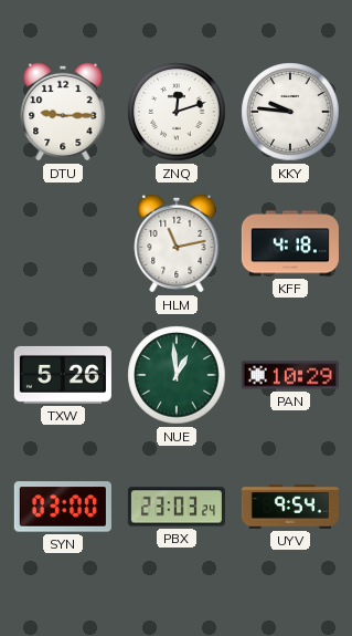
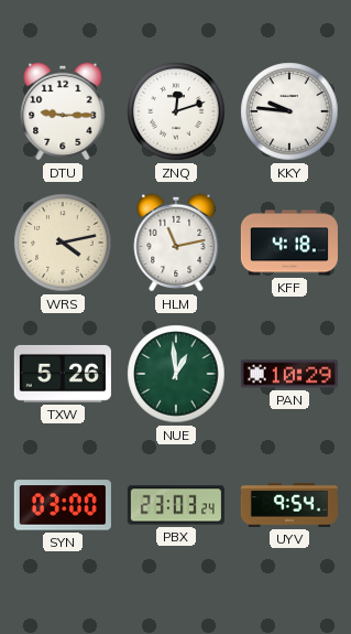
WRS: none -> 4:13 (63, 243)
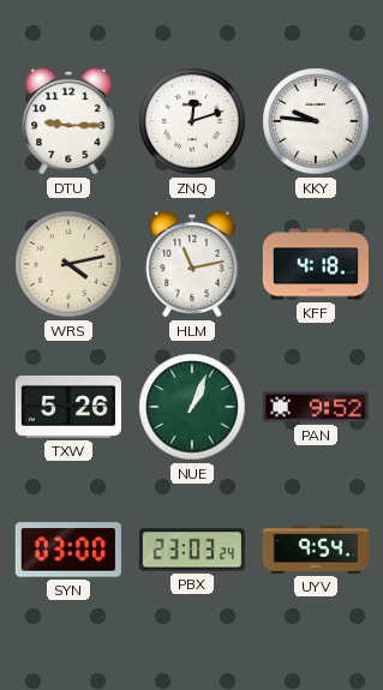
NUE: 12:59 -> 1:04 (192, 407)
PAN: 10:29 -> 9:52 (316, 407)
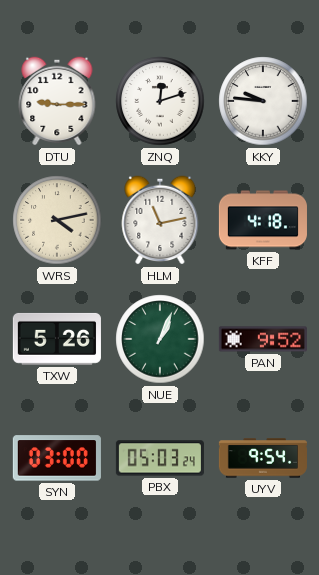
PBX: 23:03 -> 05:03 (160, 458)
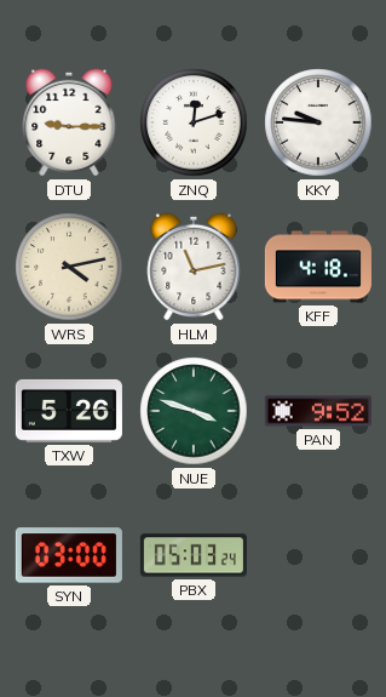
NUE: 1:04 -> 3:48 (194, 411)
UYV: 9:54 -> none (263, 458)
